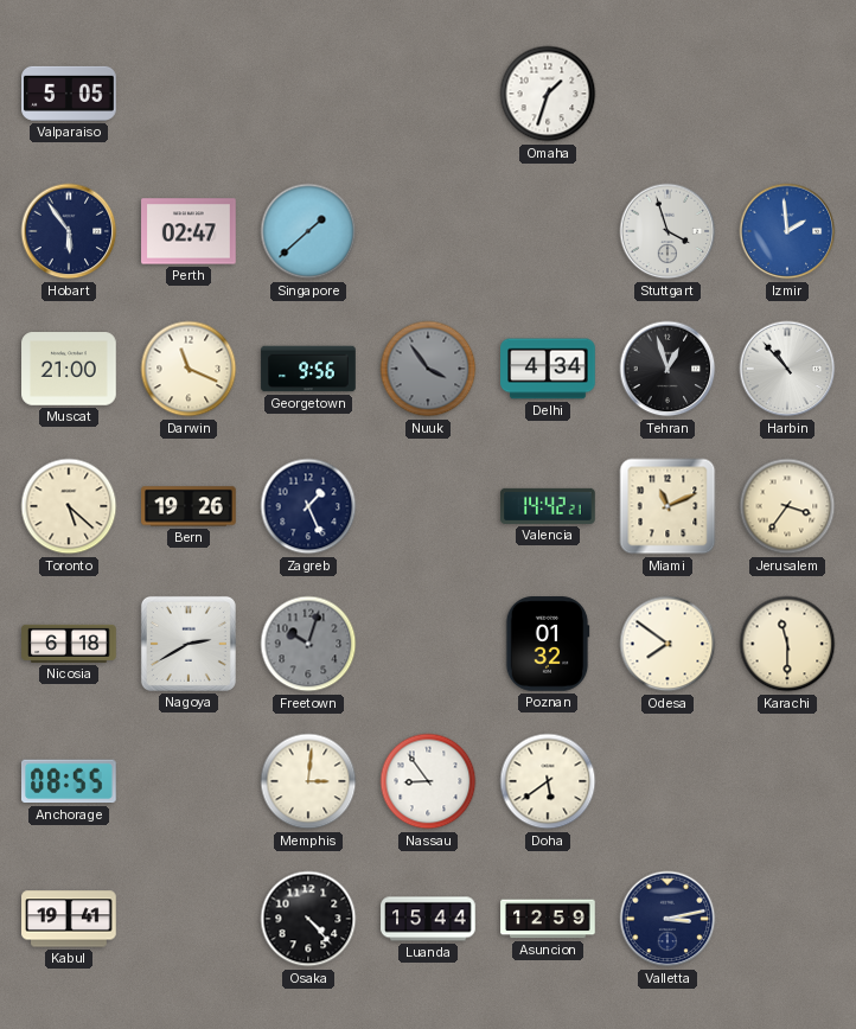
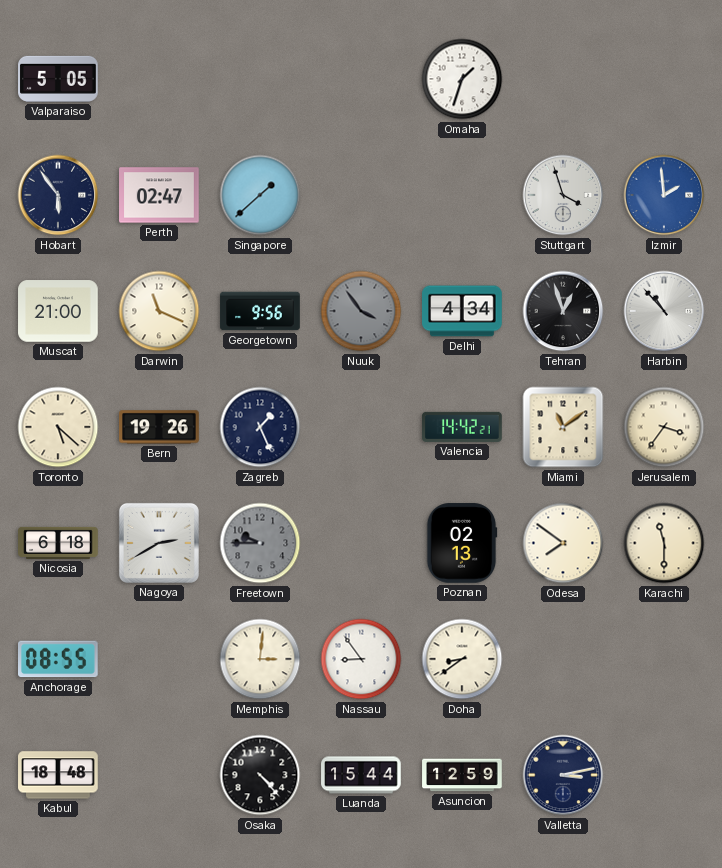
Miami: 11:11 -> 11:09 (563, 427)
Freetown: 10:03 -> 9:45 (260, 543)
Poznan: 01:32 -> 02:13 (462, 543)
Doha: 5:39 -> 8:39 (462, 659)
Kabul: 19:41 -> 18:48 (58, 775)
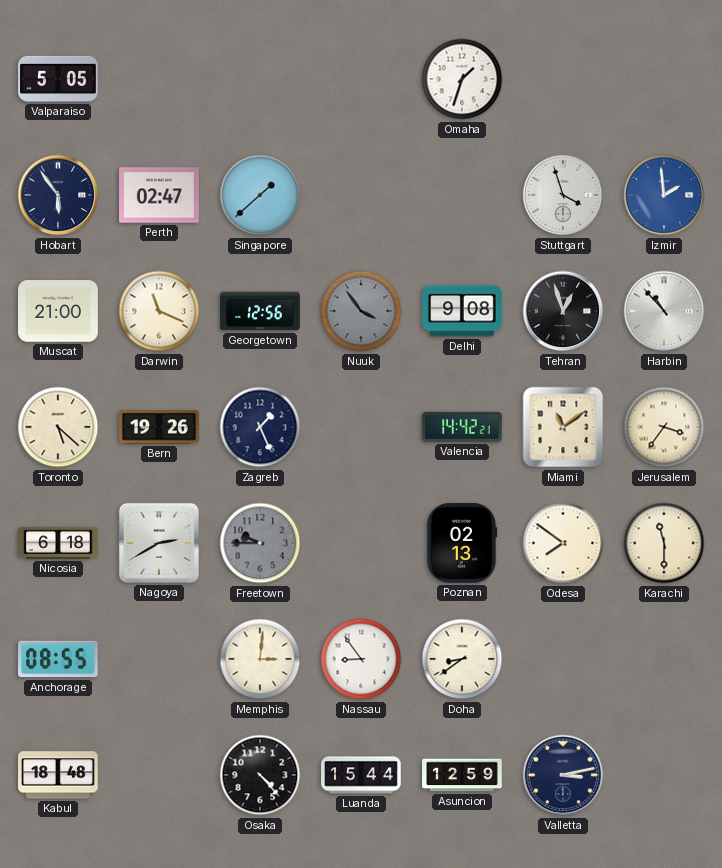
Georgetown: 9:56 -> 12:56 (260, 311)
Delhi: 4:34 -> 9:08 (462, 311)
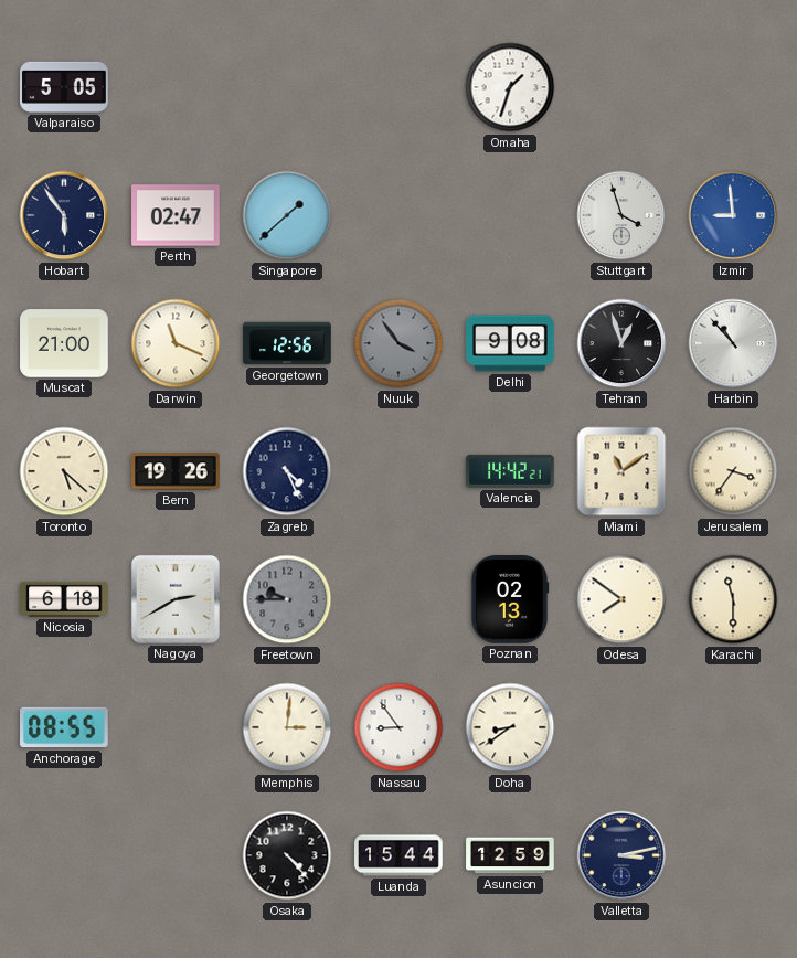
Izmir: 1:59 -> 8:59 (733, 215)
Zagreb: 1:26 -> 4:26 (287, 471)
Kabul: 18:48 -> none (58, 775)
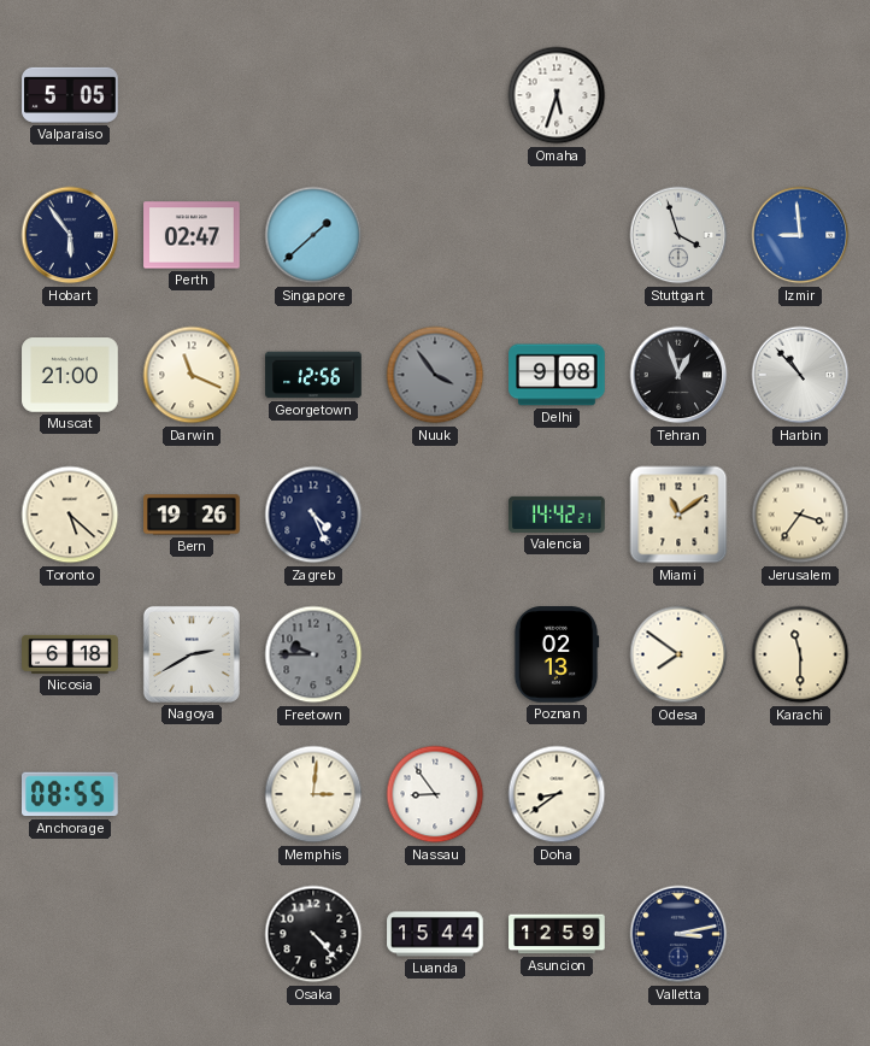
Omaha: 1:33 -> 5:33 (557, 95)
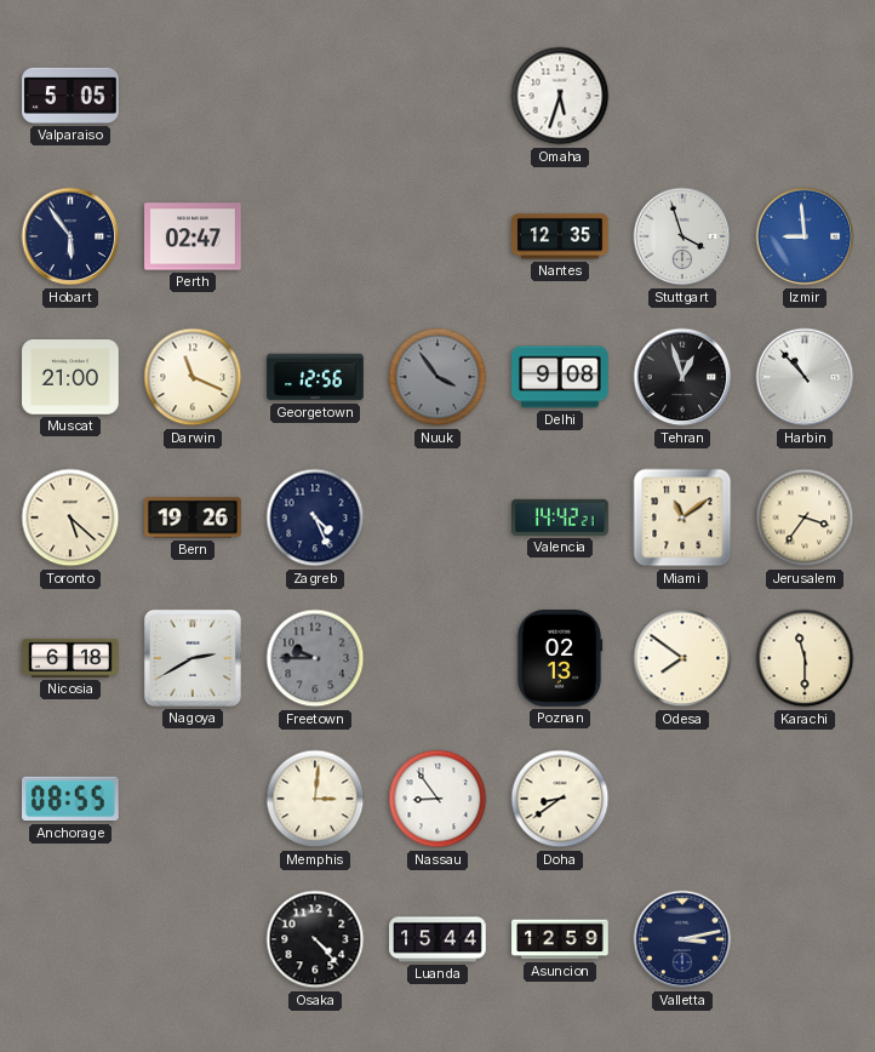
Singapore: 1:38 -> none (313, 235)
Nantes: none -> 12:35 (560, 236)
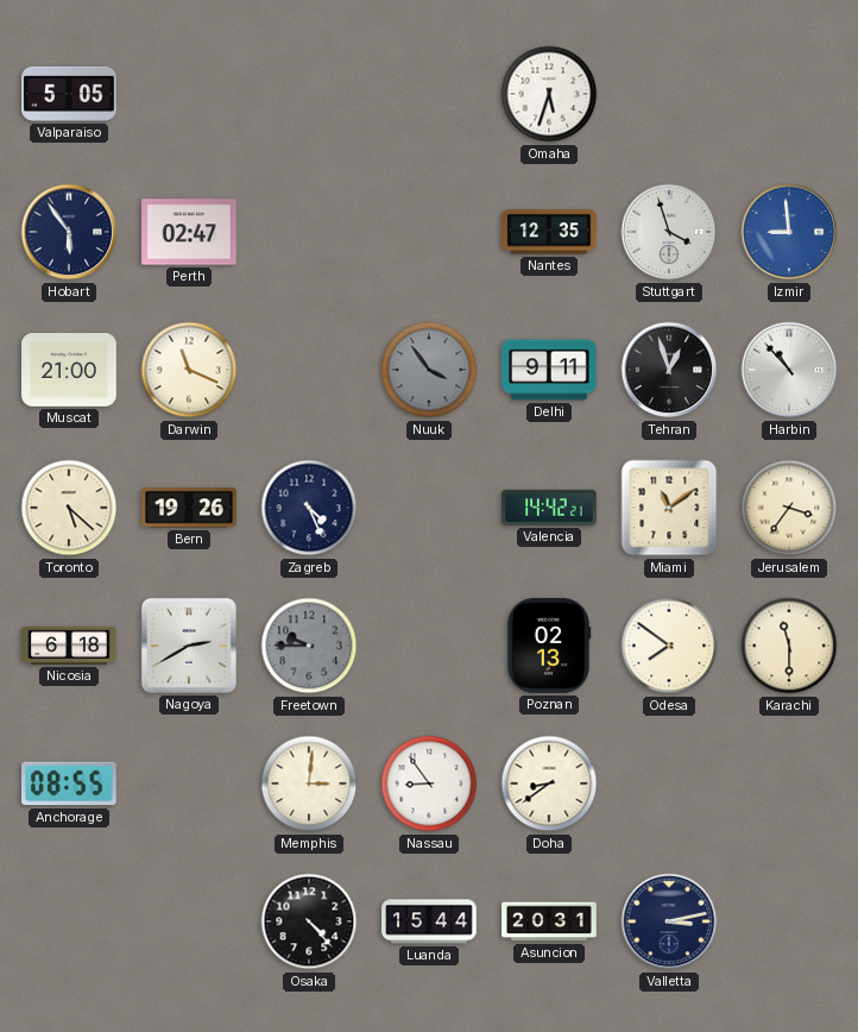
Georgetown: 12:56 -> none (315, 377)
Delhi: 9:08 -> 9:11 (549, 370)
Asuncion: 12:59 -> 20:31 (549, 921)
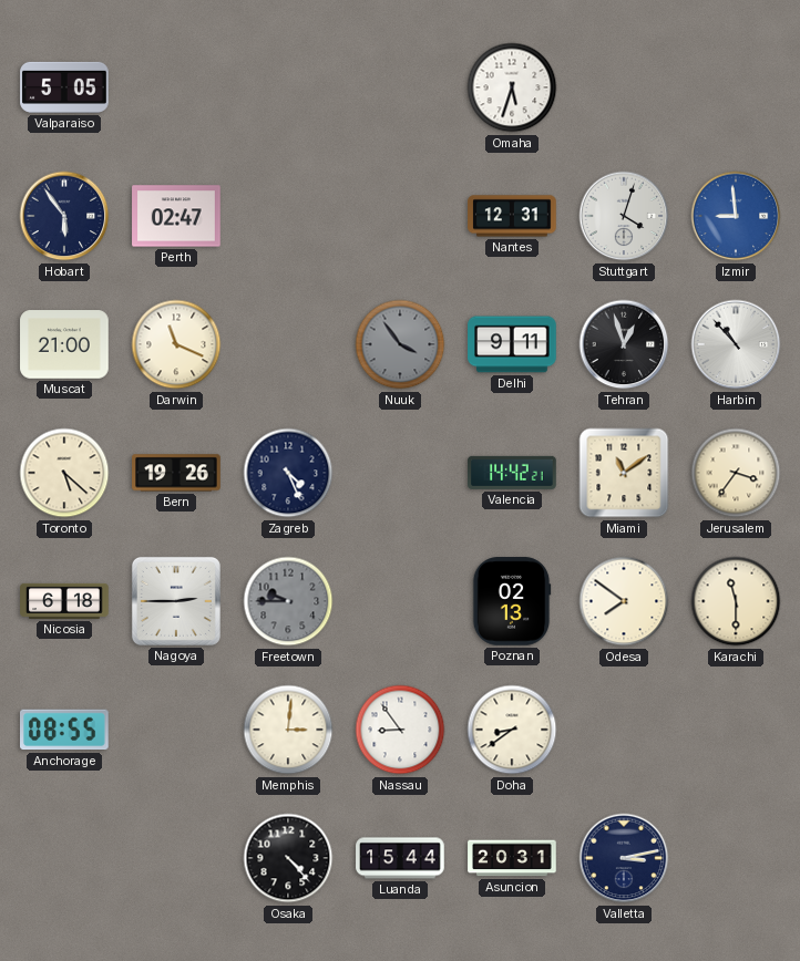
Nantes: 12:35 -> 12:31 (512, 216)
Stuttgart: 3:57 -> 4:03 (624, 216)
Nagoya: 2:40 -> 2:45 (176, 601)
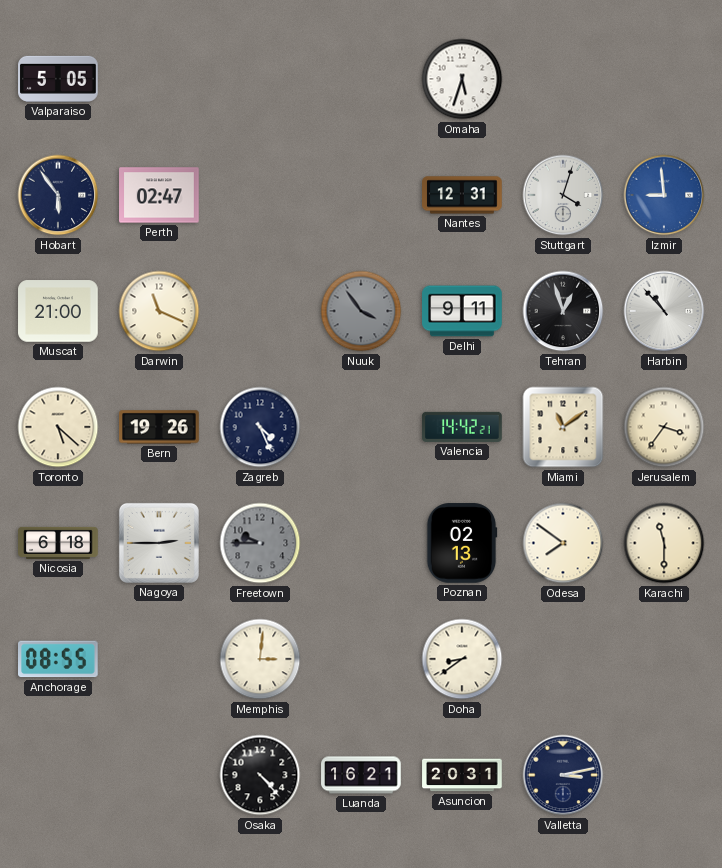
Nassau: 8:54 -> none (400, 730)
Luanda: 15:44 -> 16:21 (361, 775)
